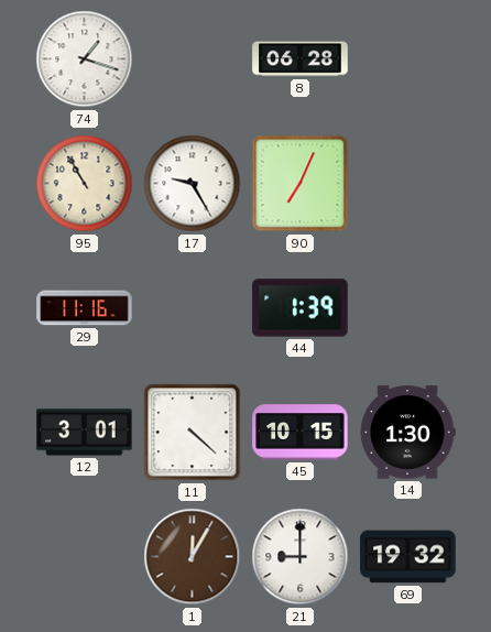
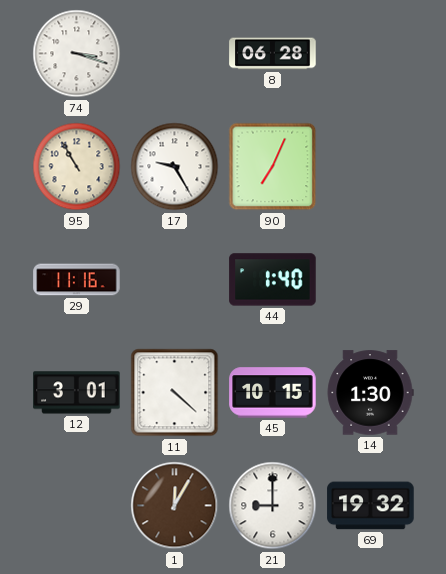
74: 1:18 -> 3:18 (77, 54)
44: 1:39 -> 1:40 (273, 280)
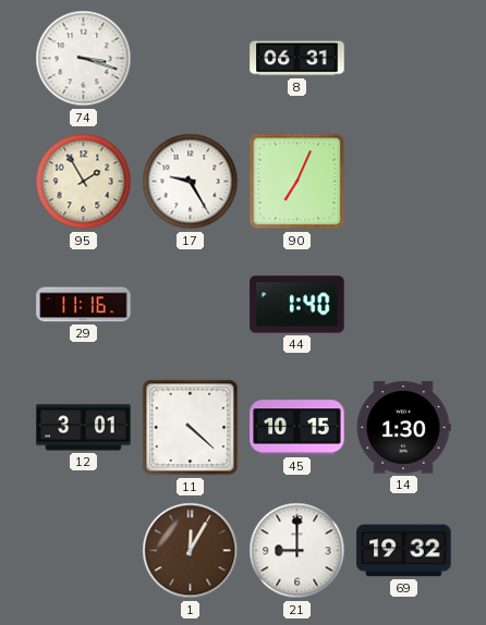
8: 06:28 -> 06:31 (297, 59)
95: 10:55 -> 1:55 (84, 182)
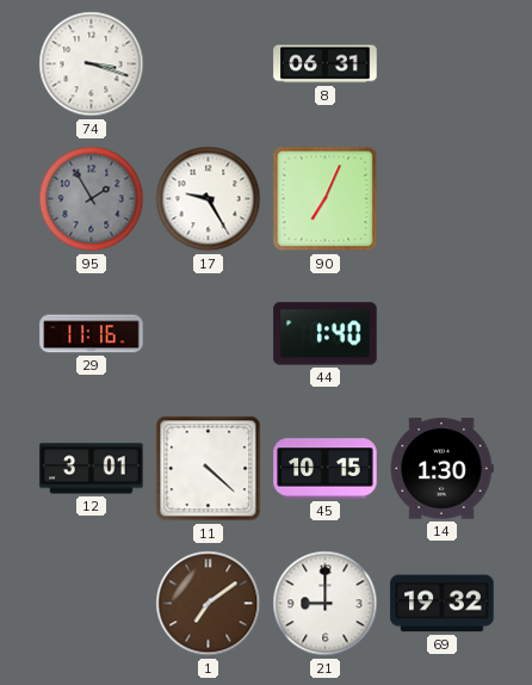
95 dial: cream -> grey (92, 199)
1: 12:05 -> 7:09 (209, 604)
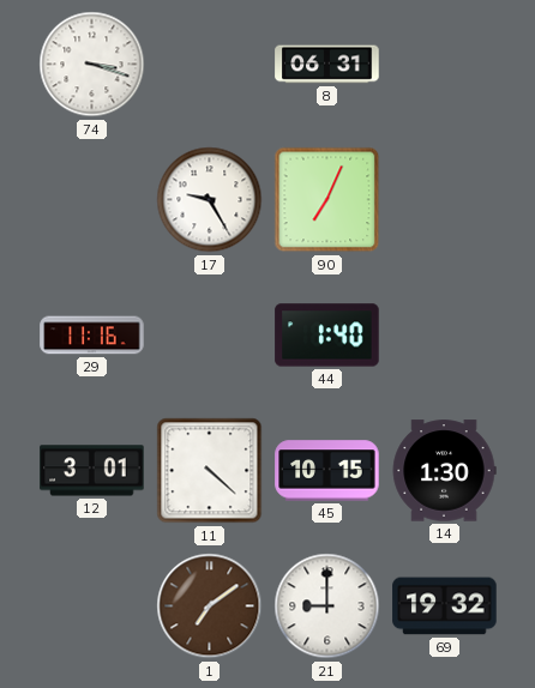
95: 1:55 -> none (92, 199)
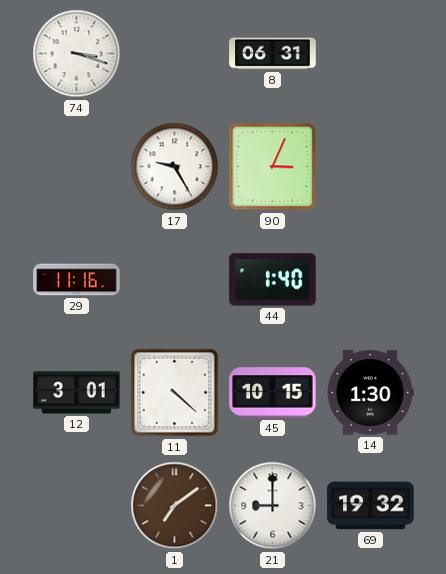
90: 7:04 -> 3:04 (273, 167)
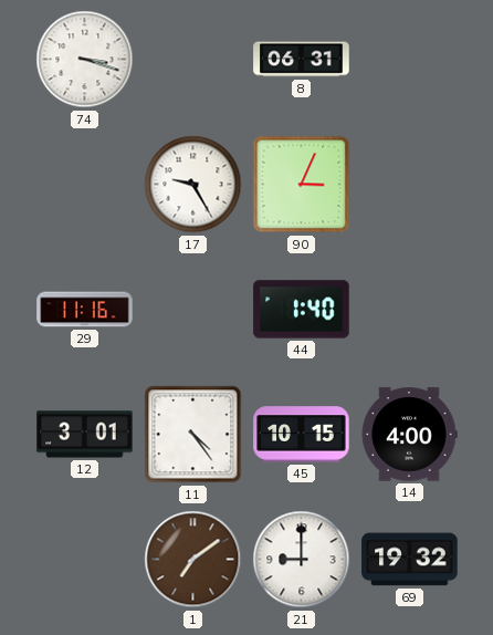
11: 4:22 -> 4:24 (193, 435)
14: 1:30 -> 4:00 (409, 435)
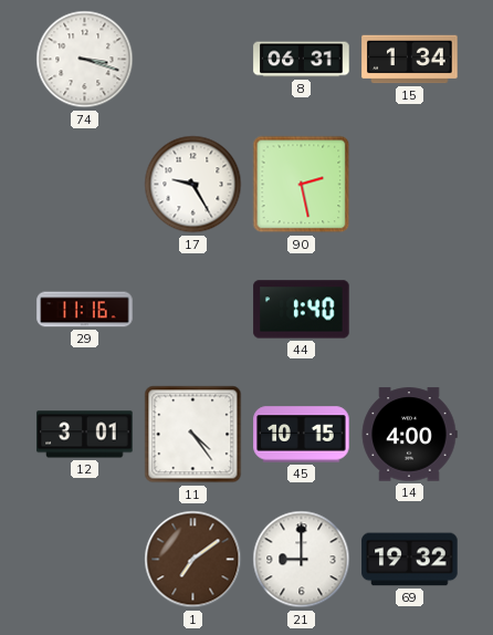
15: none -> 1:34 (410, 60)
90: 3:04 -> 2:28 (302, 185)
